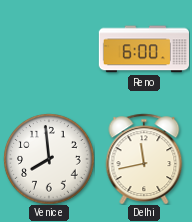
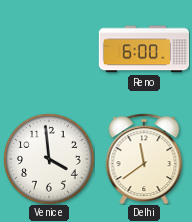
Venice: 7:59 -> 3:59 (49, 159)
Delhi: 11:43 -> 11:39 (144, 159)
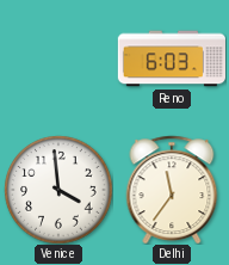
Reno: 6:00 -> 6:03 (172, 58)
Delhi: 11:39 -> 11:36 (172, 190)
